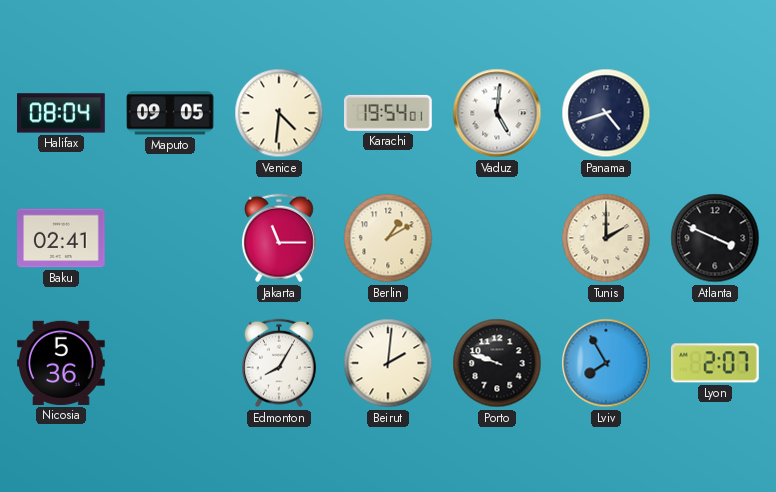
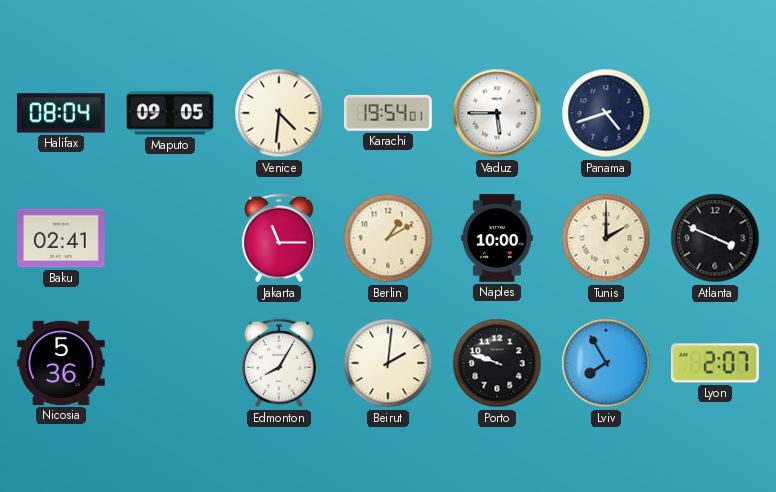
Vaduz: 5:01 -> 5:45 (497, 113)
Naples: none -> 10:00 (498, 238)
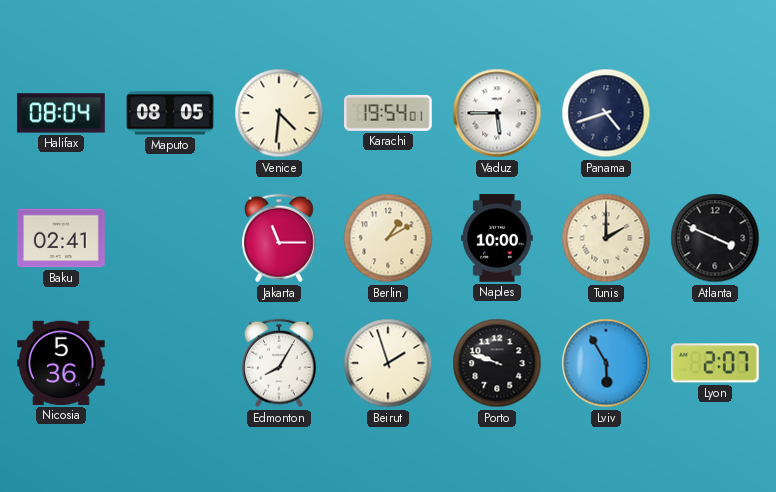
Maputo: 09:05 -> 08:05 (170, 113)
Beirut: 2:01 -> 1:57 (388, 363)
Lviv: 7:55 -> 5:55 (606, 363)
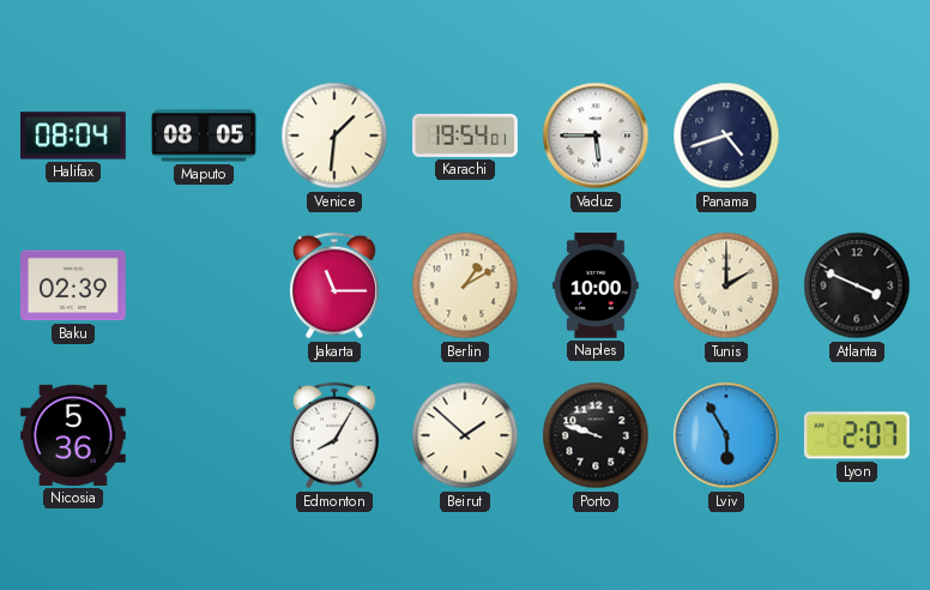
Venice: 4:31 -> 1:31 (334, 136)
Baku: 02:41 -> 02:39 (73, 285)
Beirut: 1:57 -> 1:52 (465, 435)
